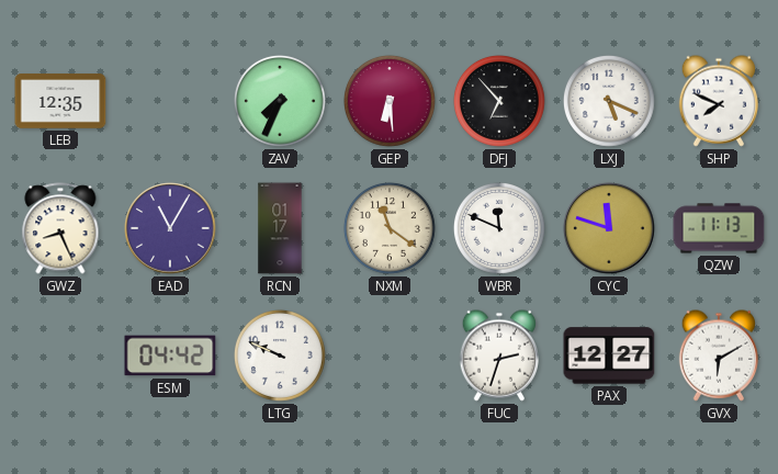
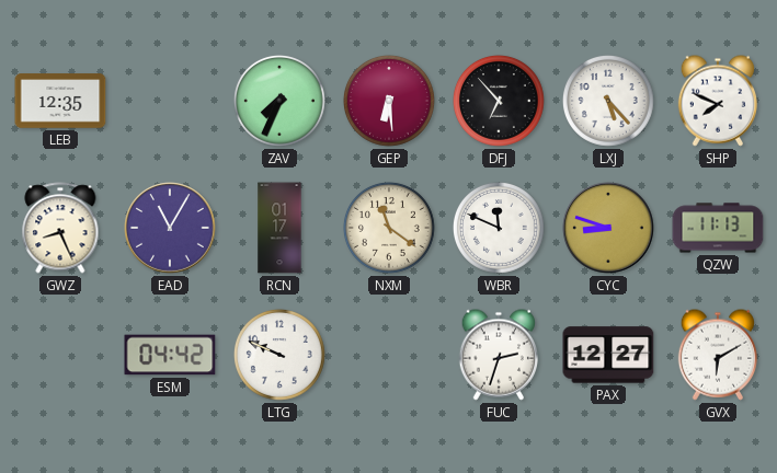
LXJ: 5:19 -> 5:23 (608, 101)
CYC: 11:48 -> 8:48 (608, 228)
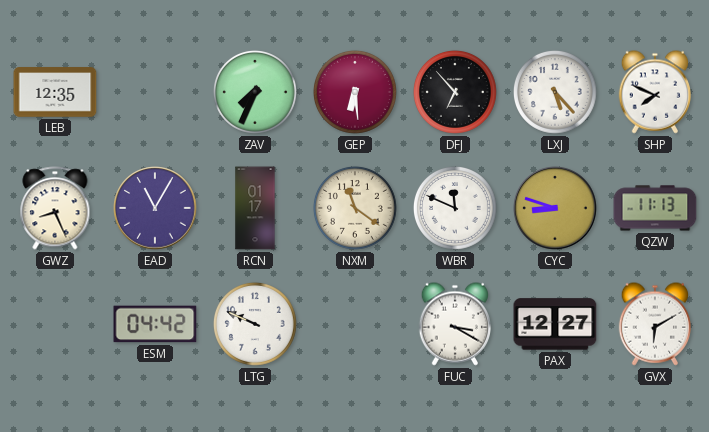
FUC: 2:33 -> 3:20 (454, 324)
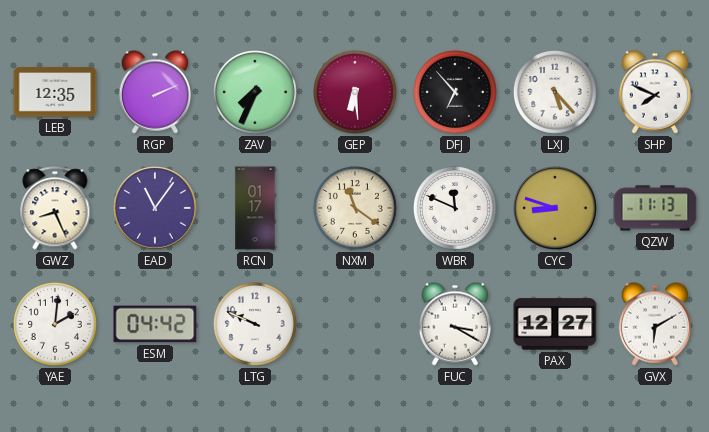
RGP: none -> 2:11 (154, 92)
EAD: 11:05 -> 11:06 (155, 208)
YAE: none -> 2:01 (55, 324)
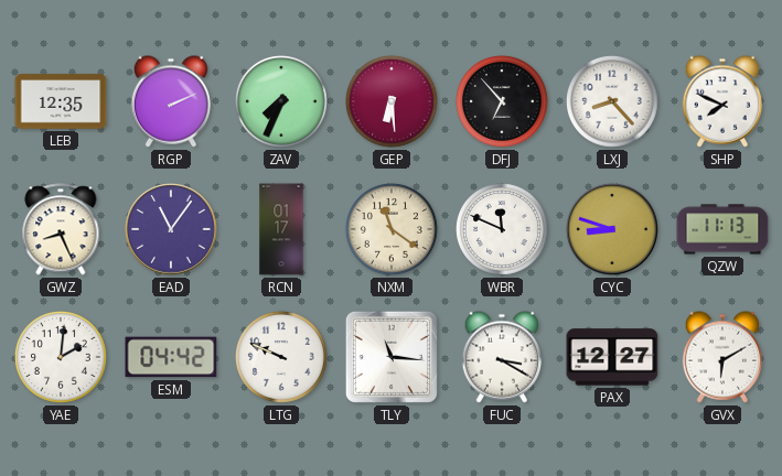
LXJ: 5:23 -> 8:23 (612, 101)
TLY: none -> 11:16 (392, 357)
